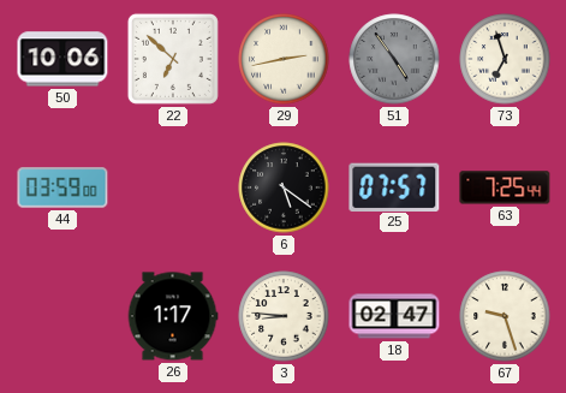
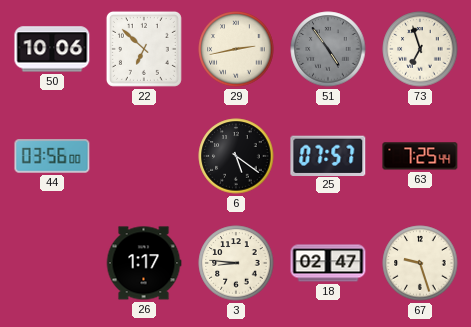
44: 03:59 -> 03:56 (52, 156)
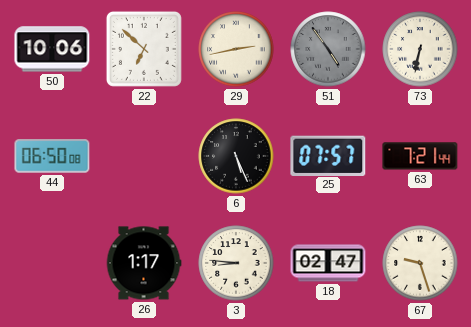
73: 6:57 -> 6:32 (420, 49)
44: 03:56 -> 06:50 (52, 156)
6: 5:21 -> 5:26 (236, 156)
63: 7:25 -> 7:21 (420, 156)
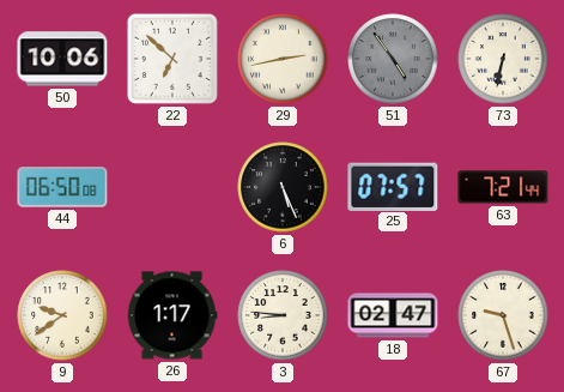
9: none -> 9:39 (62, 315)
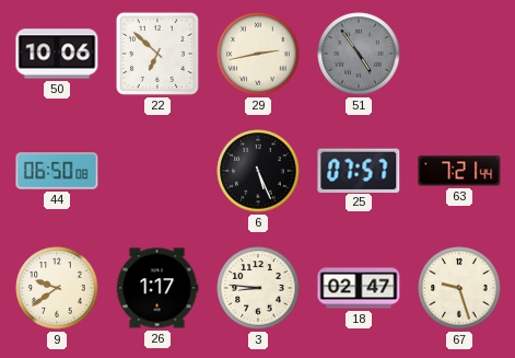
73: 6:32 -> none (503, 59)
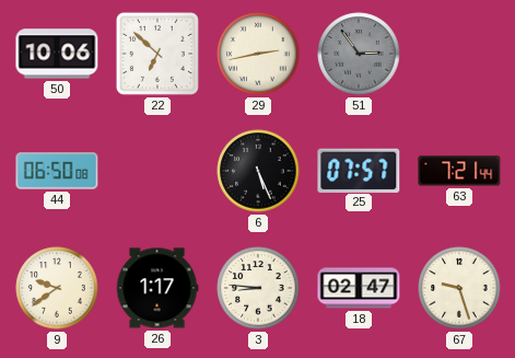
51: 4:54 -> 2:54 (359, 54)
